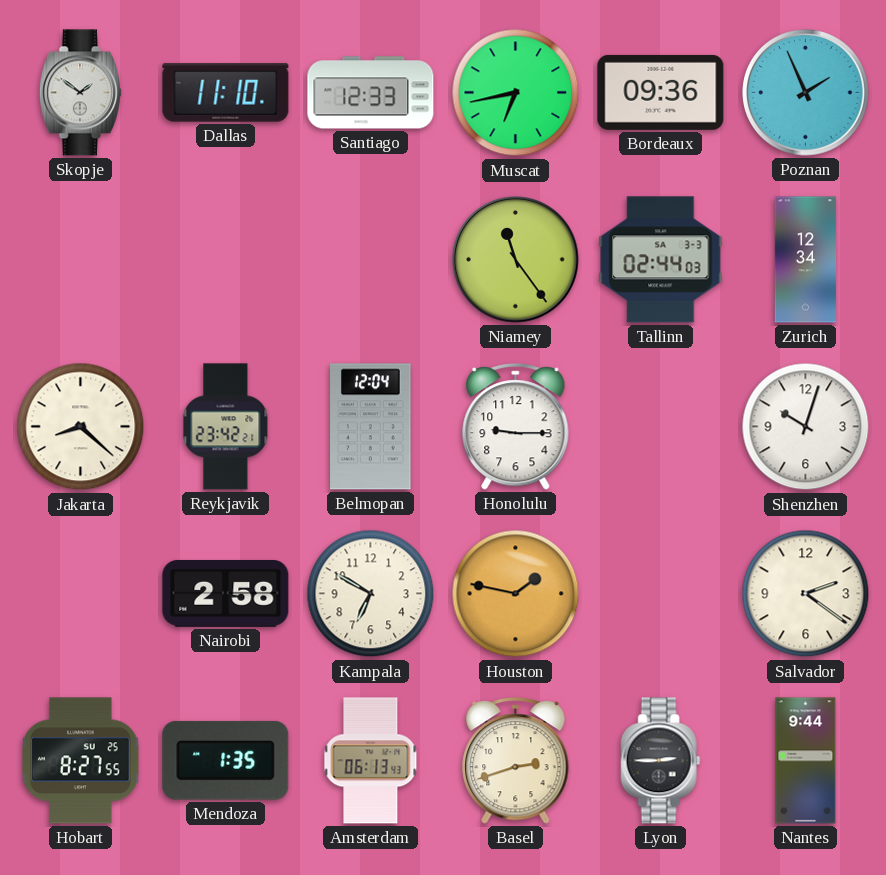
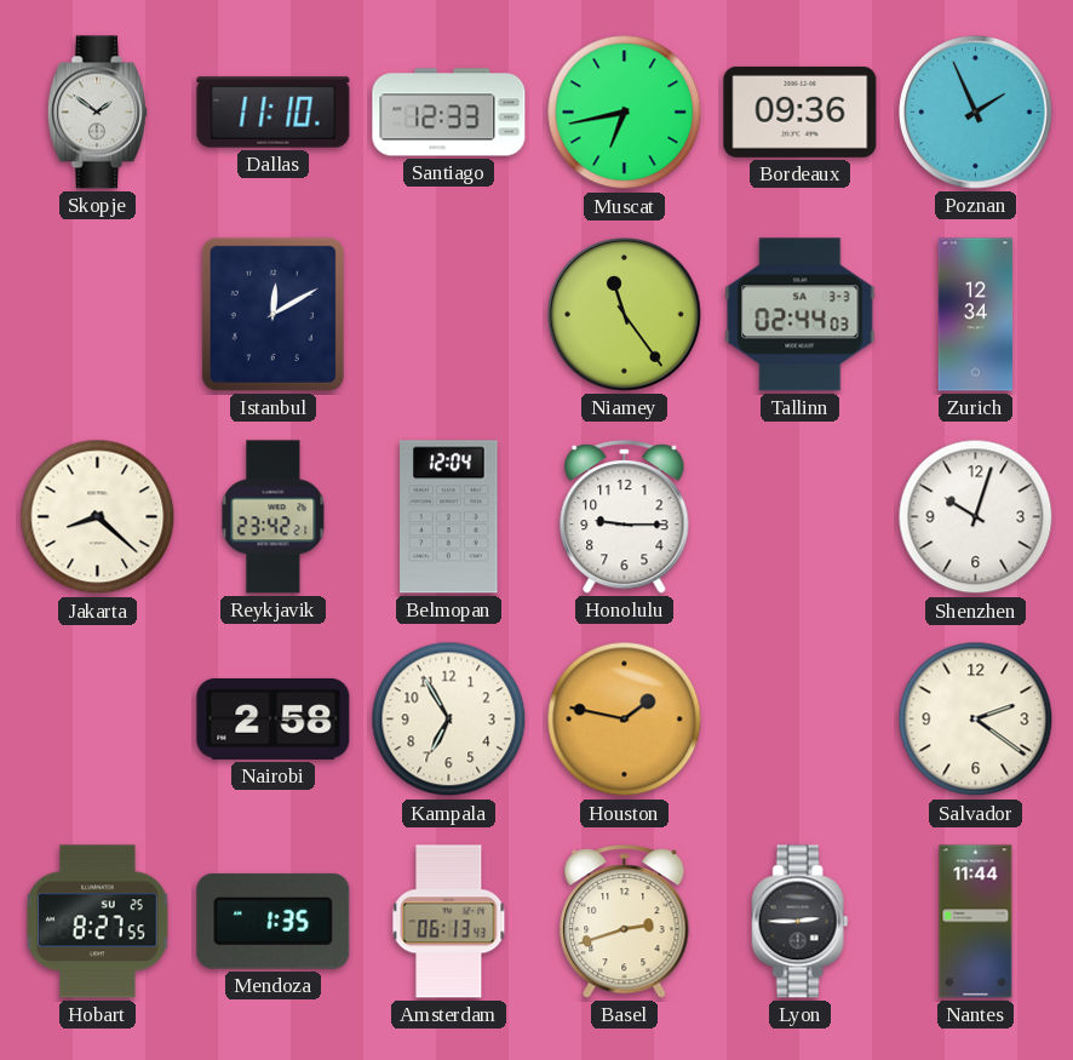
Istanbul: none -> 12:10 (272, 314)
Kampala: 6:50 -> 6:55 (449, 720)
Nantes: 9:44 -> 11:44 (976, 922)
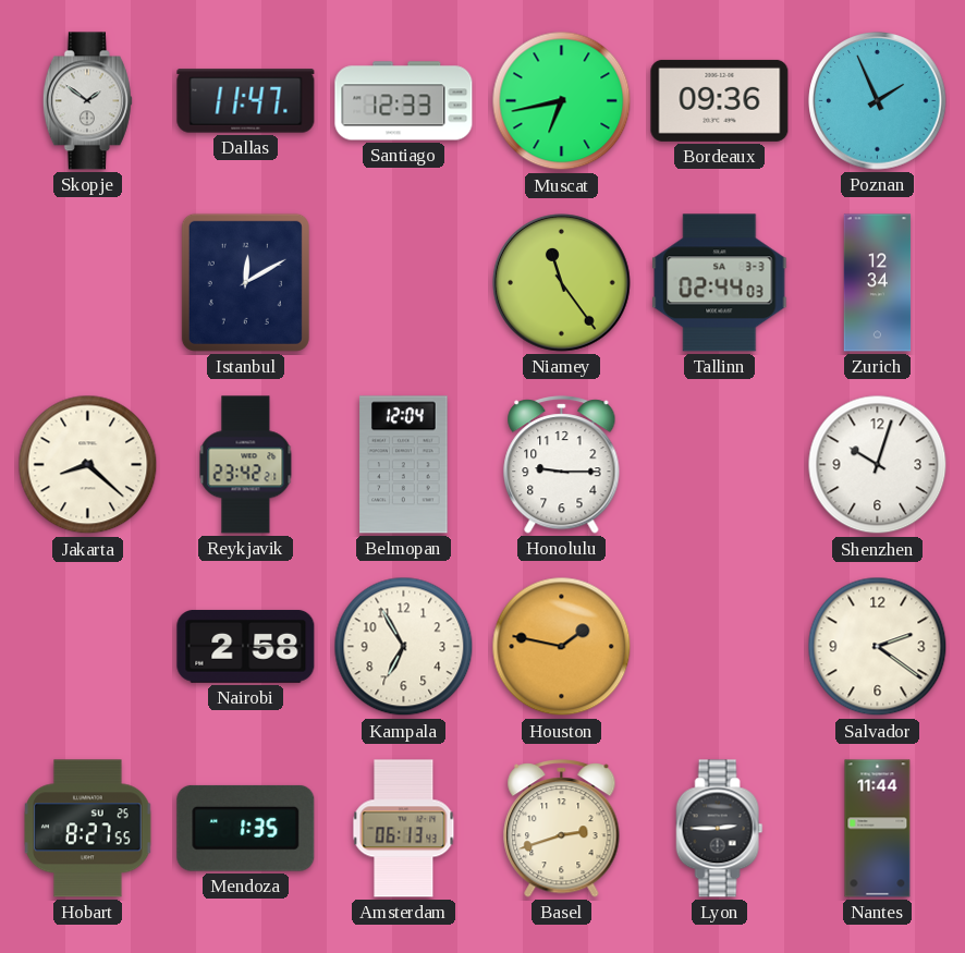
Dallas: 11:10 -> 11:47 (246, 101)
